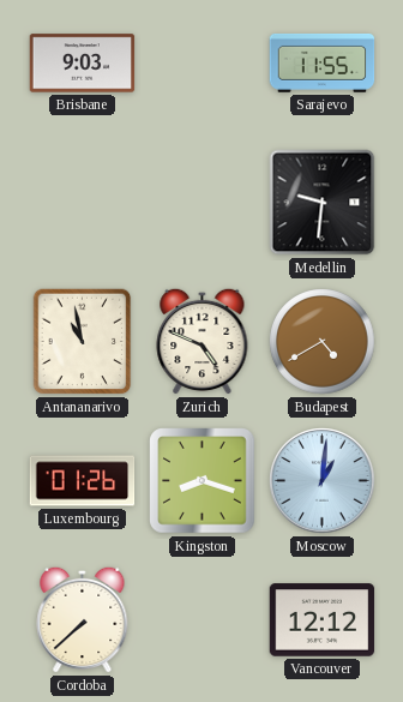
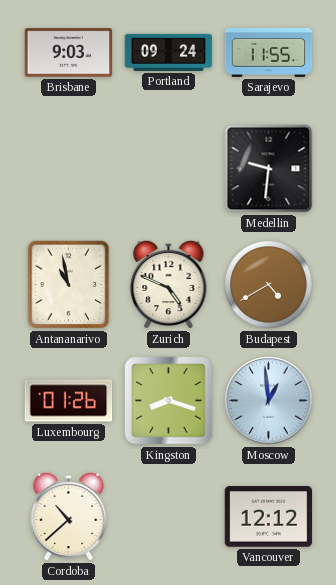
Portland: none -> 09:24 (169, 52)
Moscow: 1:01 -> 12:59 (269, 401)
Cordoba: 7:38 -> 10:38 (69, 516)
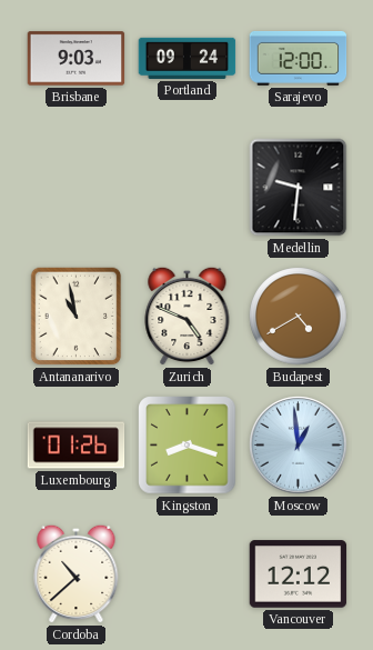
Sarajevo: 11:55 -> 12:00 (299, 58)
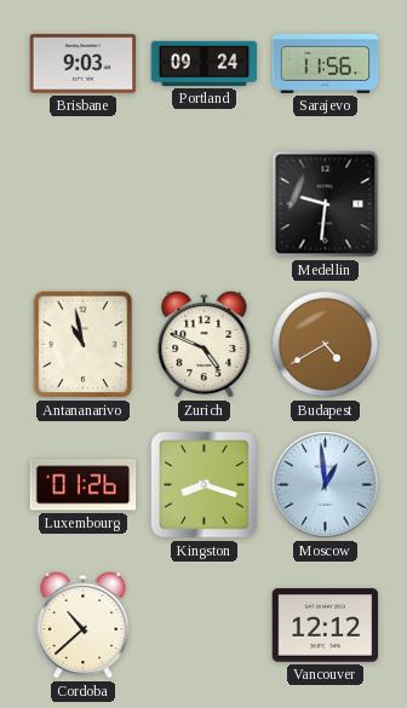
Sarajevo: 12:00 -> 11:56 (326, 63)
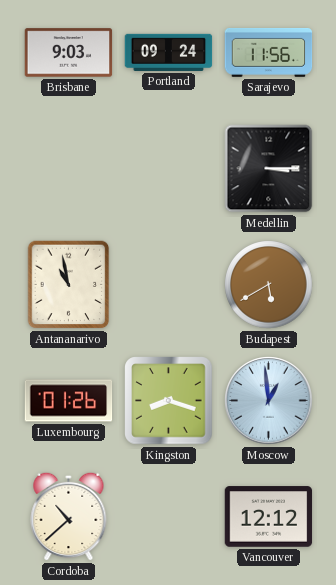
Medellin: 9:31 -> 3:15 (269, 169)
Zurich: 4:49 -> none (205, 344)
Budapest: 4:40 -> 5:40 (269, 285)
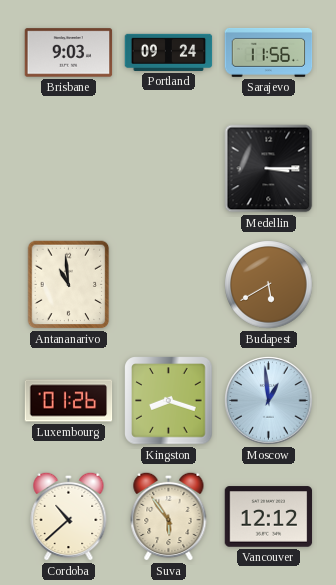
Antananarivo: 10:58 -> 10:59 (69, 285)
Suva: none -> 5:54 (169, 516)
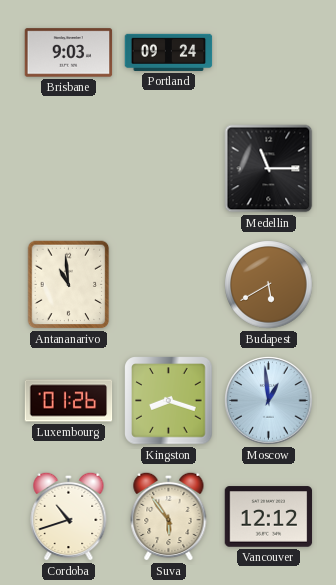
Sarajevo: 11:56 -> none (269, 52)
Medellin: 3:15 -> 11:15 (269, 169)
Cordoba: 10:38 -> 10:42 (69, 516)
